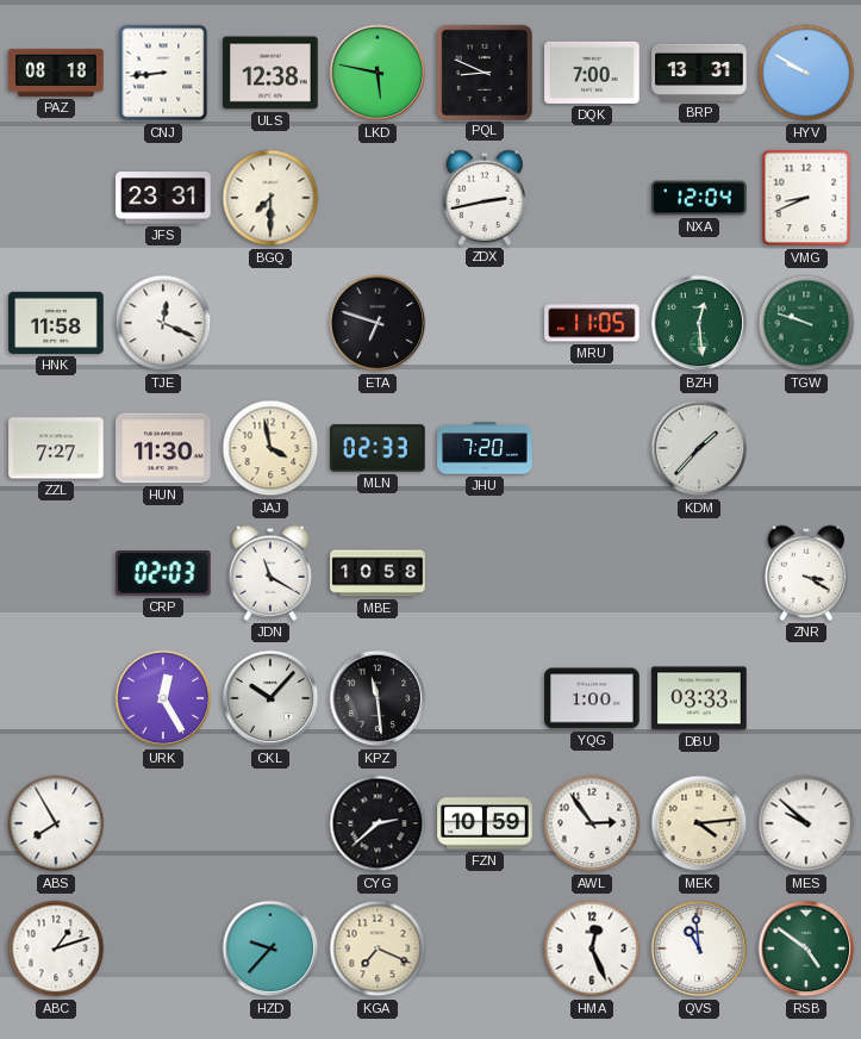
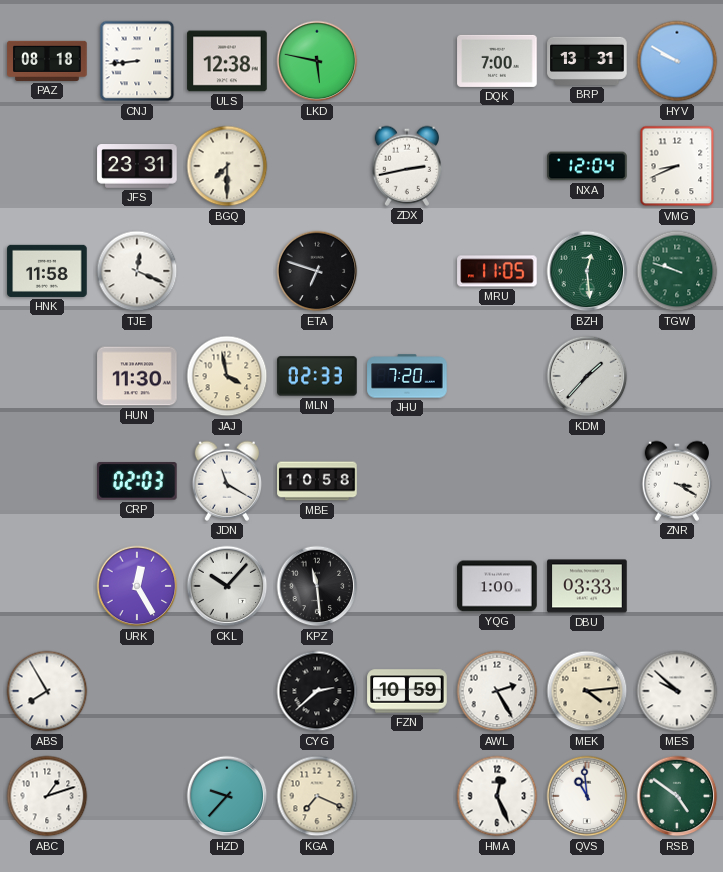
PQL: 8:49 -> none (483, 71)
ZZL: 7:27 -> none (56, 448)
AWL: 2:54 -> 2:25 (497, 691)
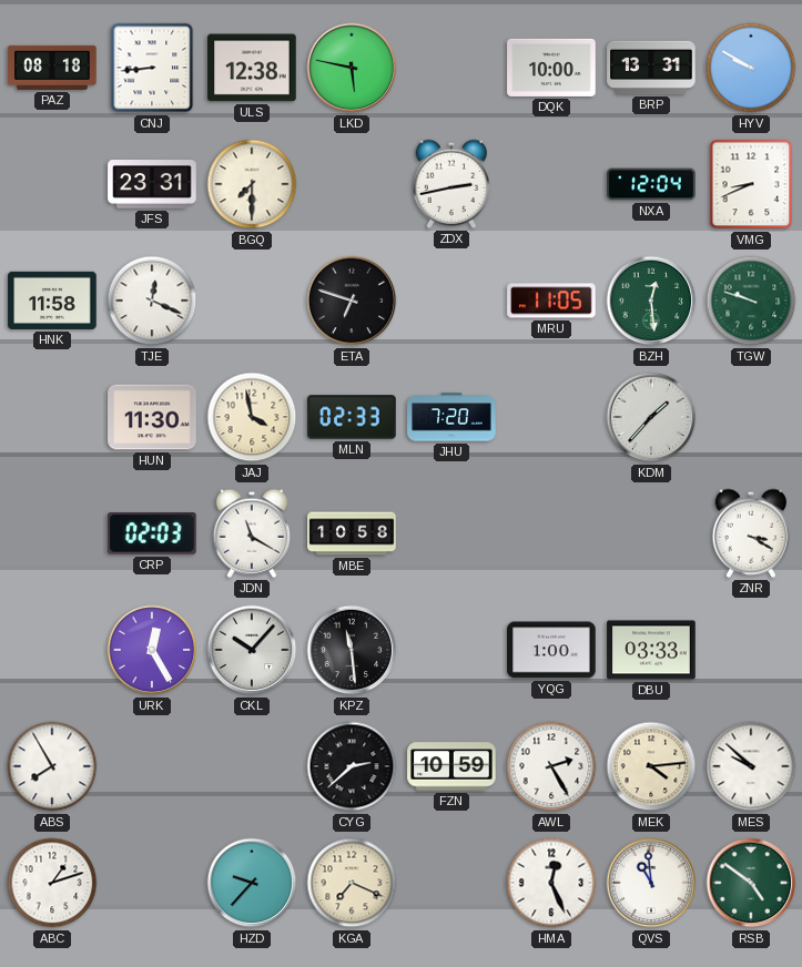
DQK: 7:00 -> 10:00 (551, 68)
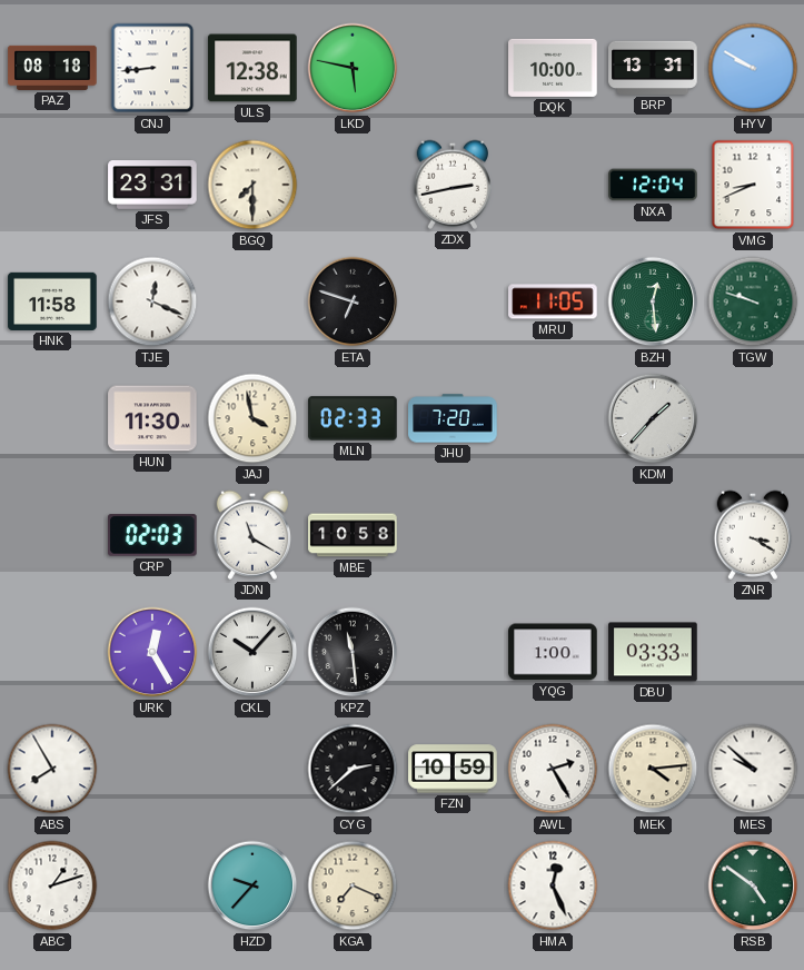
QVS: 10:59 -> none (651, 883)
